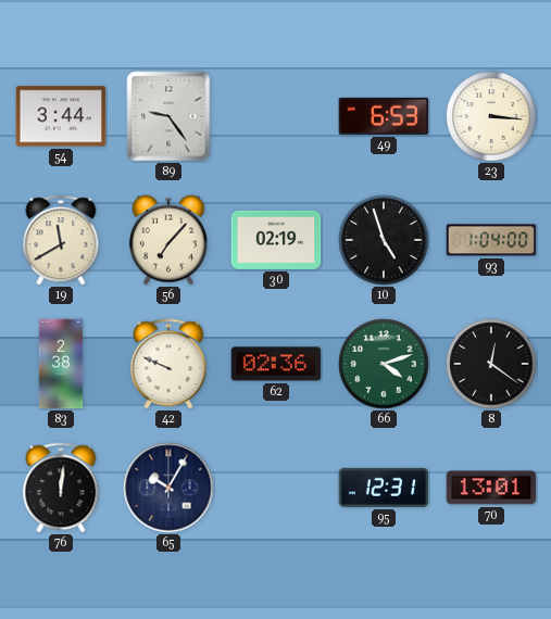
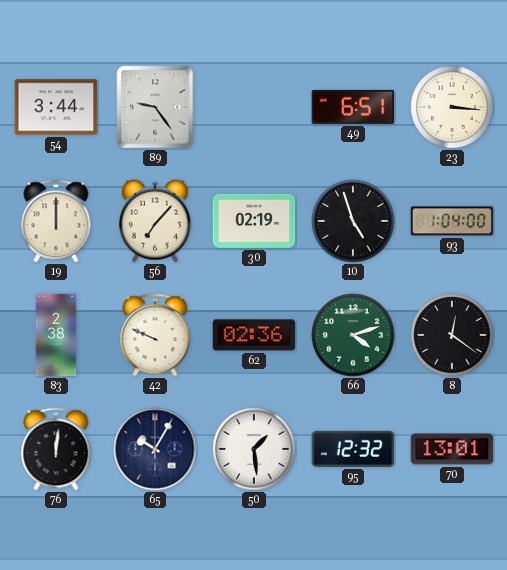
49: 6:53 -> 6:51 (353, 107)
19: 11:40 -> 12:00 (56, 221)
50: none -> 1:29 (254, 449)
95: 12:31 -> 12:32 (353, 449)
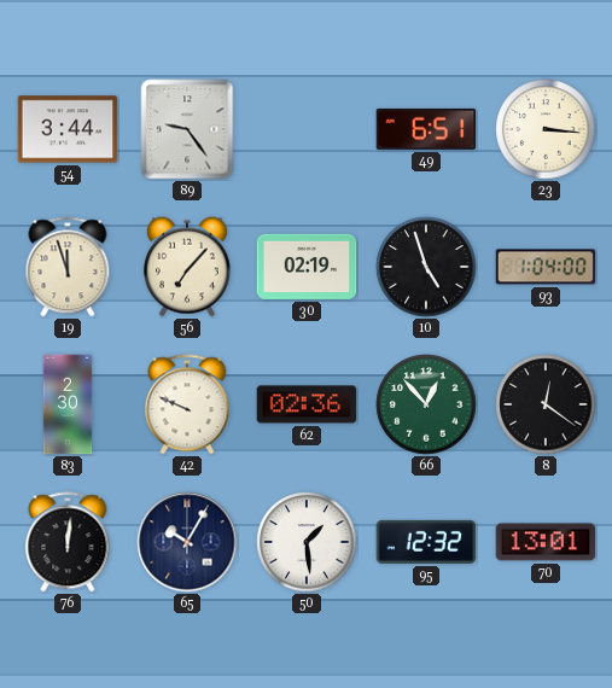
19: 12:00 -> 11:57 (68, 267)
83: 2:38 -> 2:30 (68, 404)
66: 4:12 -> 12:53 (426, 404)
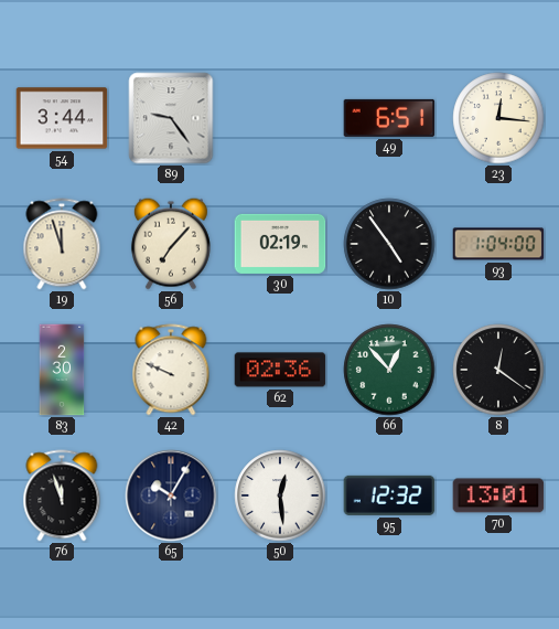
23: 3:16 -> 12:16 (498, 118)
10: 4:57 -> 4:54 (389, 244)
76: 12:01 -> 11:57 (62, 495)
50: 1:29 -> 12:29 (280, 495)
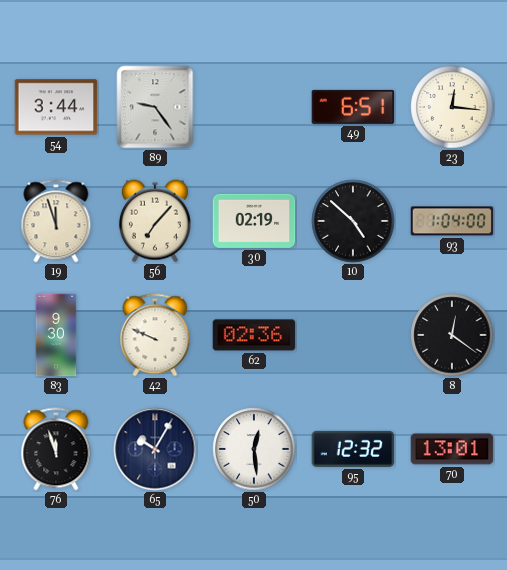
10: 4:54 -> 4:52 (353, 221)
83: 2:30 -> 9:30 (56, 335)
66: 12:53 -> none (389, 370)
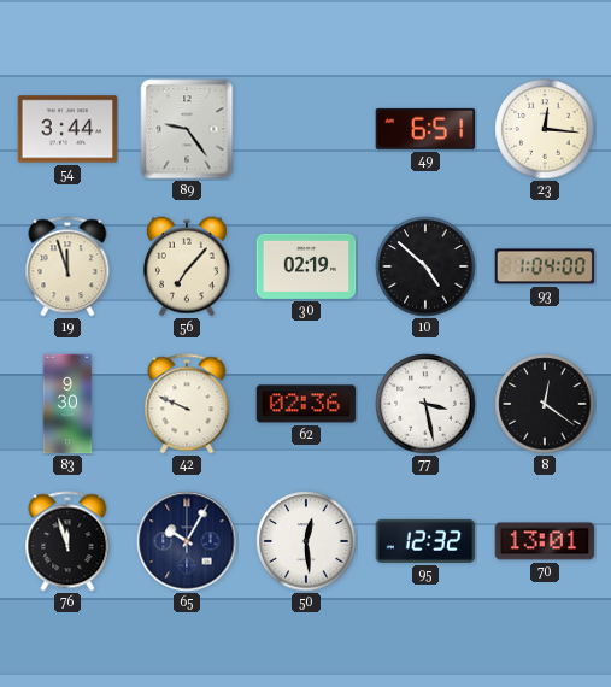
77: none -> 3:28 (425, 404)
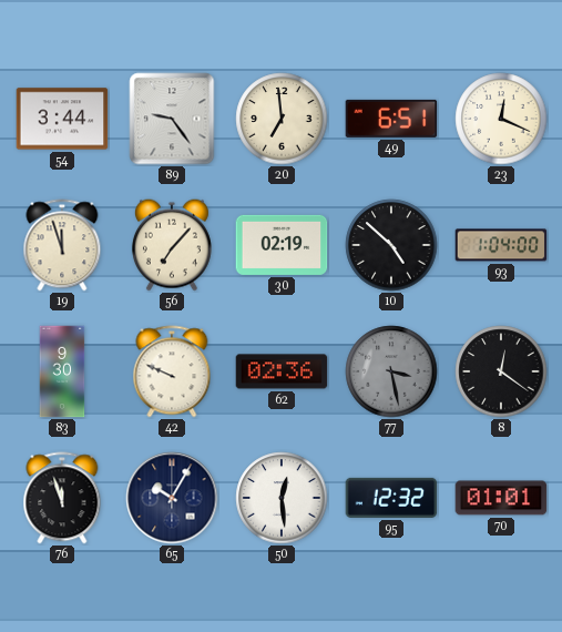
20: none -> 6:59 (282, 119)
23: 12:16 -> 12:19 (501, 119)
77 dial: white -> grey (391, 371)
70: 13:01 -> 01:01 (501, 498)
